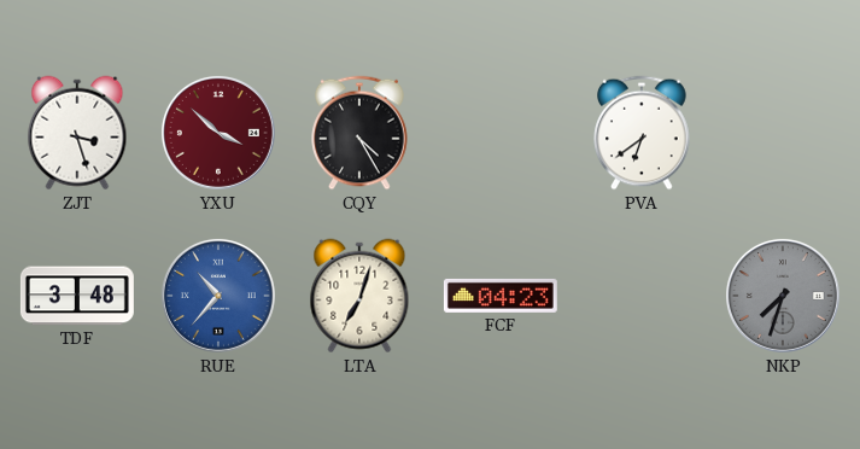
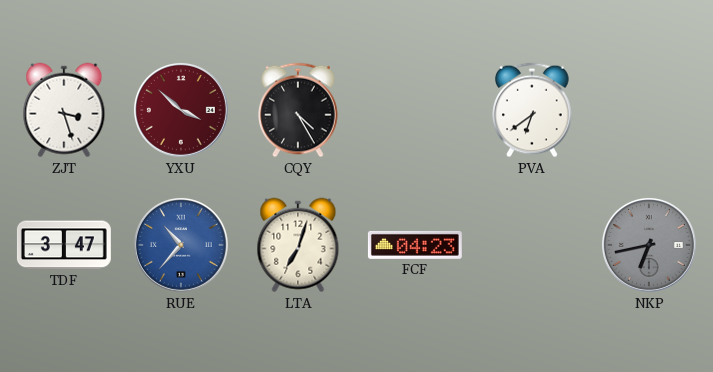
TDF: 3:48 -> 3:47 (64, 245)
NKP: 7:33 -> 6:43 (649, 245)
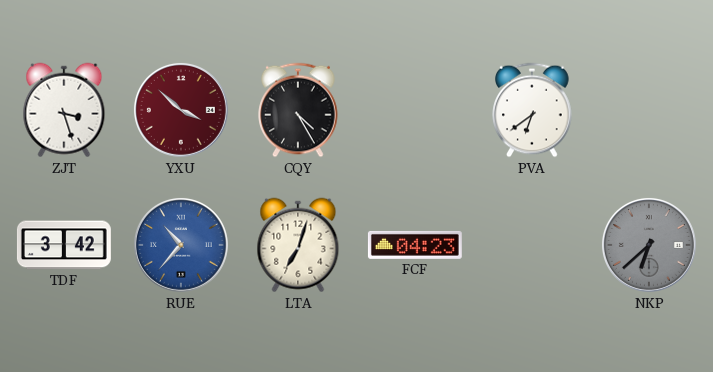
TDF: 3:47 -> 3:42 (64, 245)
NKP: 6:43 -> 6:38 (649, 245)
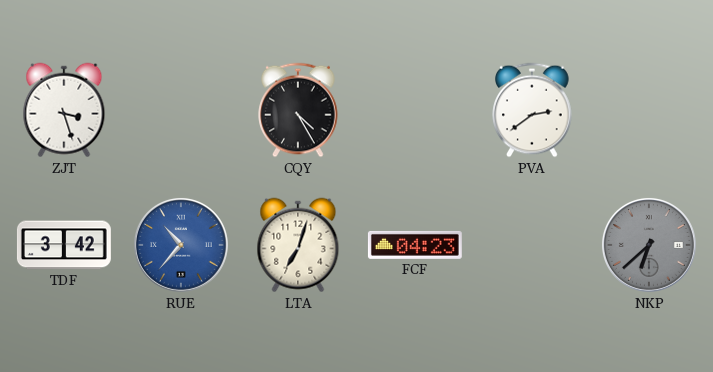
YXU: 3:52 -> none (181, 110)
PVA: 6:39 -> 2:39 (532, 110)
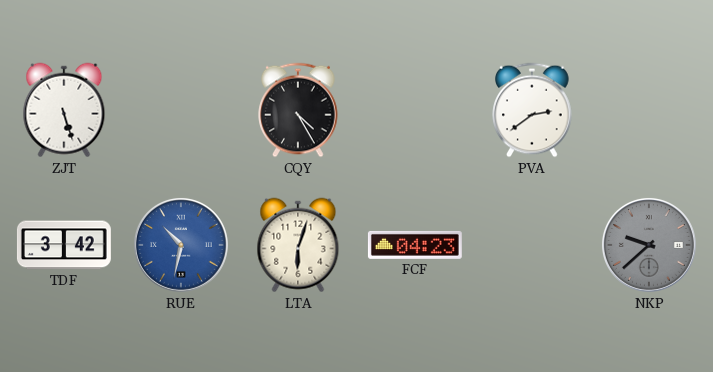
ZJT: 3:27 -> 5:27 (64, 110)
RUE: 10:37 -> 10:32 (181, 245)
LTA: 7:03 -> 6:03 (298, 245)
NKP: 6:38 -> 9:38 (649, 245)
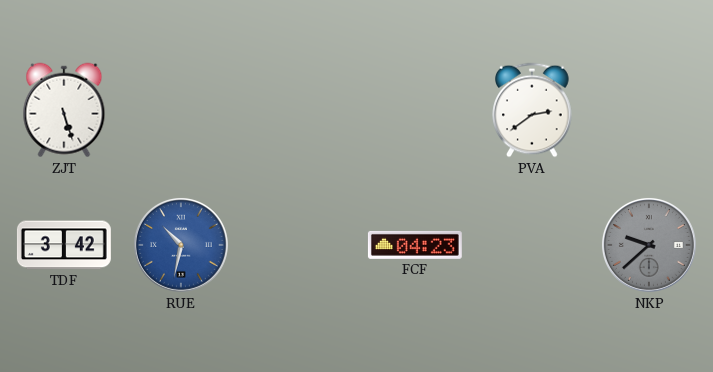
CQY: 4:25 -> none (298, 110)
LTA: 6:03 -> none (298, 245)
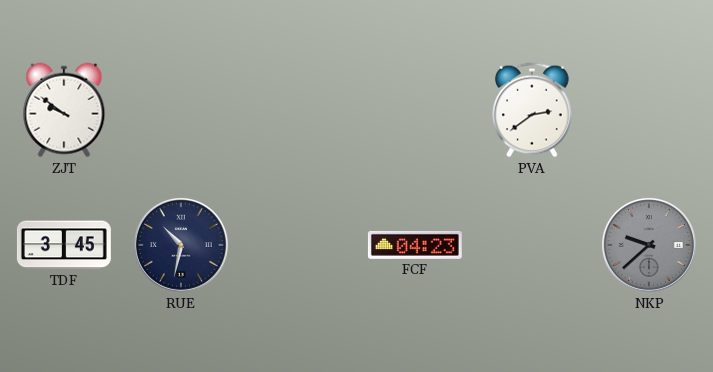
ZJT: 5:27 -> 9:51 (64, 110)
TDF: 3:42 -> 3:45 (64, 245)
RUE dial: blue -> navy (181, 245)
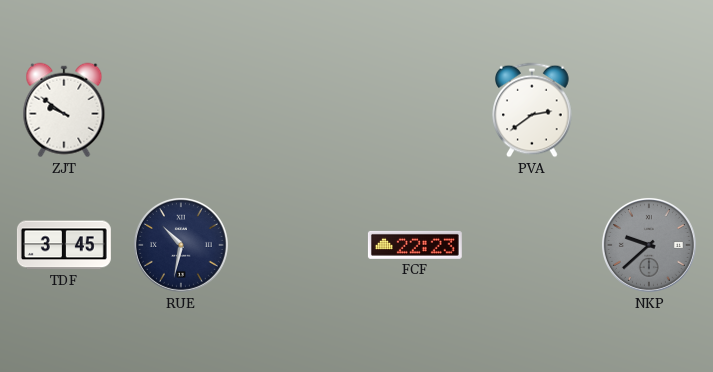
FCF: 04:23 -> 22:23 (415, 245)
